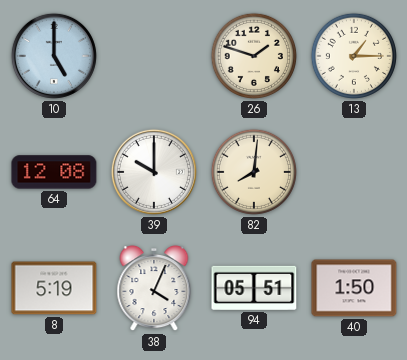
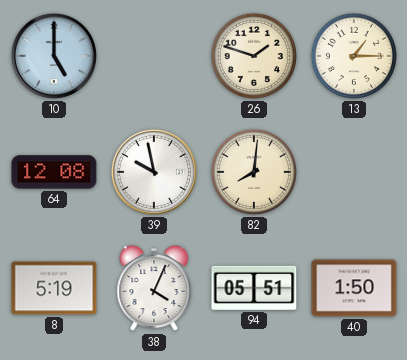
39: 10:00 -> 9:58 (154, 172)
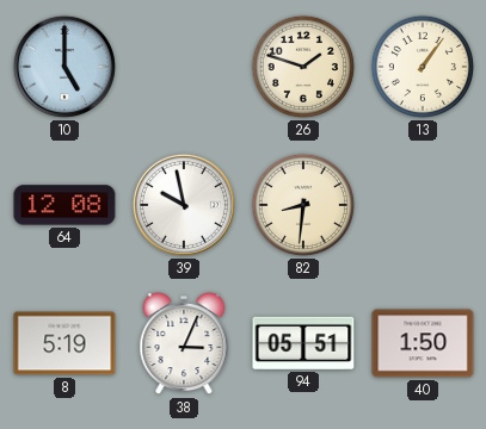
13: 1:15 -> 1:06 (423, 67)
82: 8:01 -> 8:31 (303, 205)
38: 4:04 -> 3:04 (184, 343)
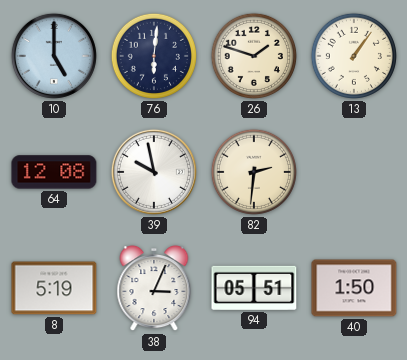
76: none -> 6:01 (154, 56)
82: 8:31 -> 2:31 (254, 172)
